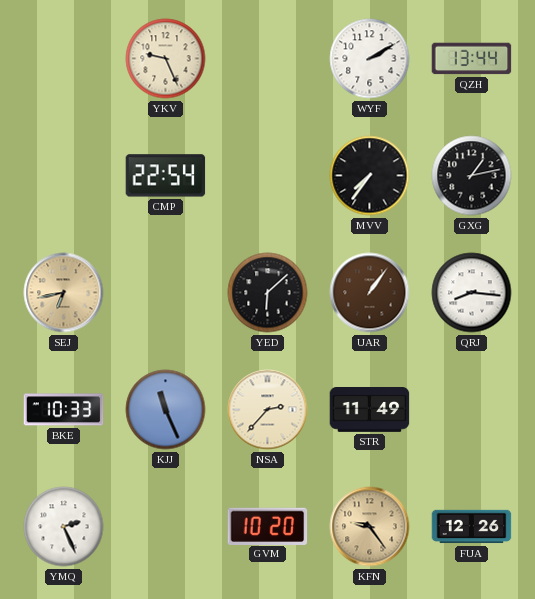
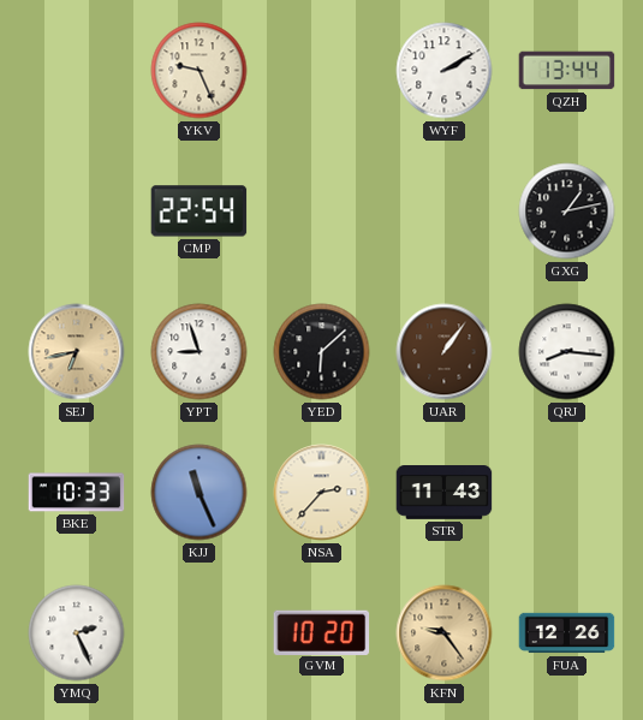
MVV: 7:36 -> none (370, 176)
YPT: none -> 8:57 (200, 352)
STR: 11:49 -> 11:43 (445, 493)
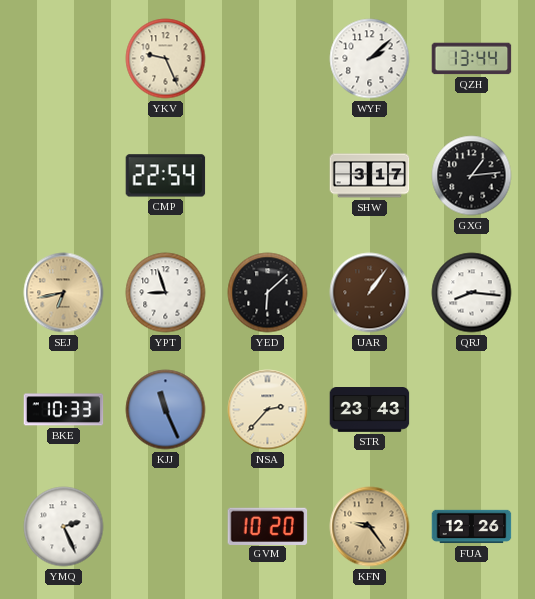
WYF: 2:10 -> 2:08 (370, 59)
SHW: none -> 3:17 (370, 176)
GXG: 1:13 -> 1:14 (472, 176)
STR: 11:43 -> 23:43 (370, 410)
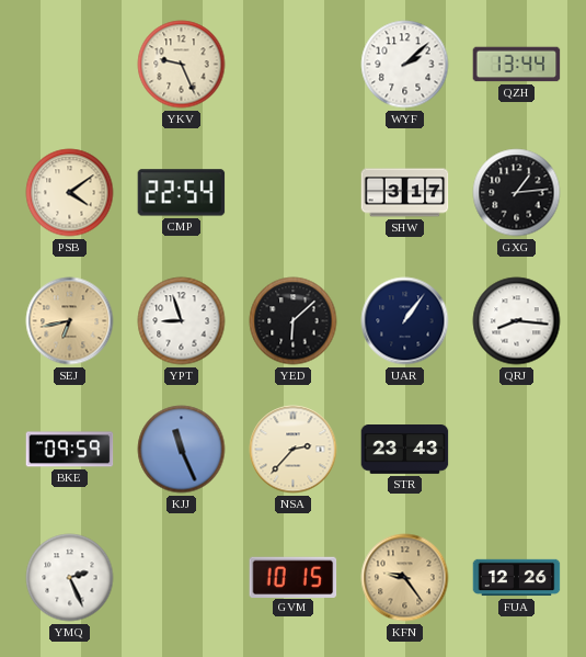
PSB: none -> 4:09 (70, 193)
UAR dial: brown -> navy (405, 321)
BKE: 10:33 -> 09:59 (70, 450)
GVM: 10:20 -> 10:15 (294, 577)
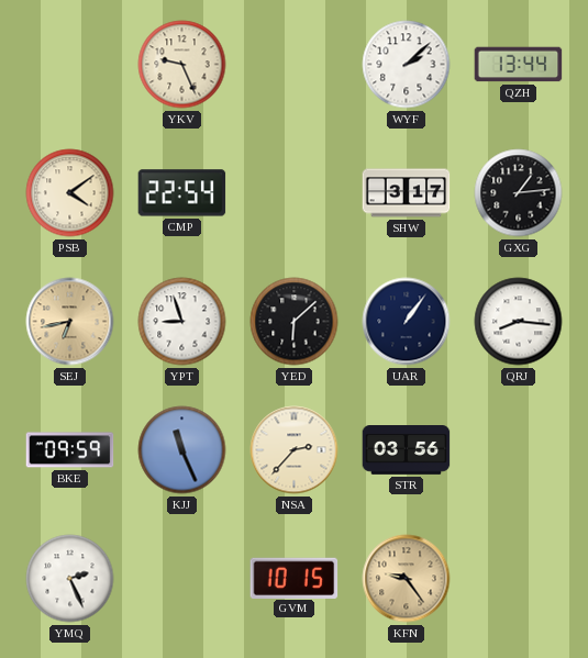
STR: 23:43 -> 03:56 (407, 450)
FUA: 12:26 -> none (517, 578)
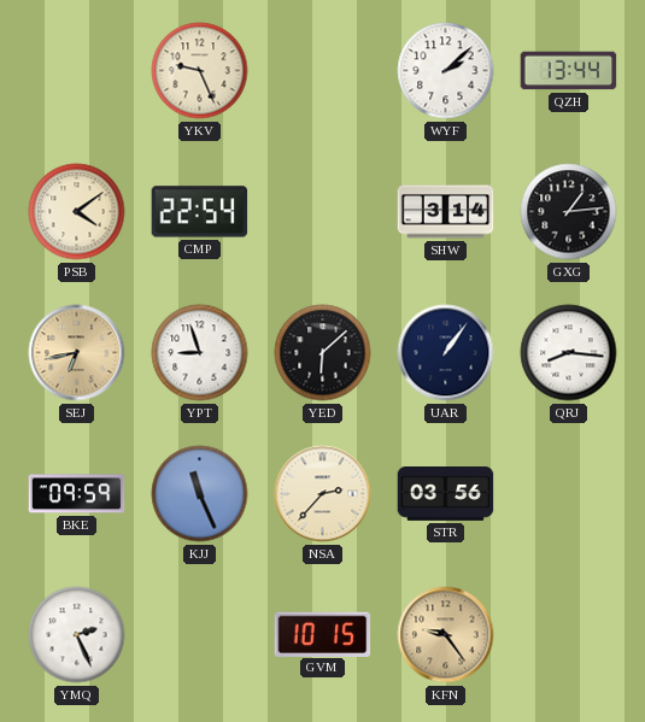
SHW: 3:17 -> 3:14 (446, 212)
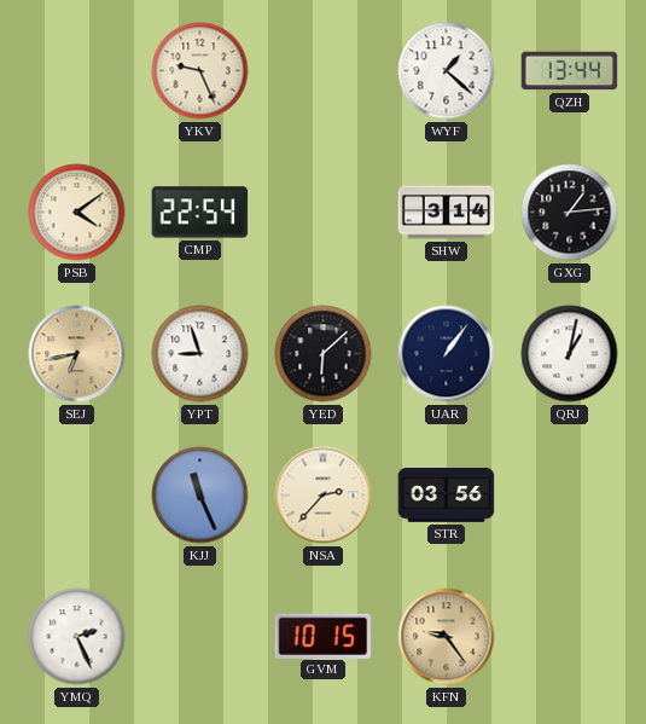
WYF: 2:08 -> 1:22 (447, 71)
QRJ: 8:16 -> 1:02 (570, 354)
BKE: 09:59 -> none (77, 494)
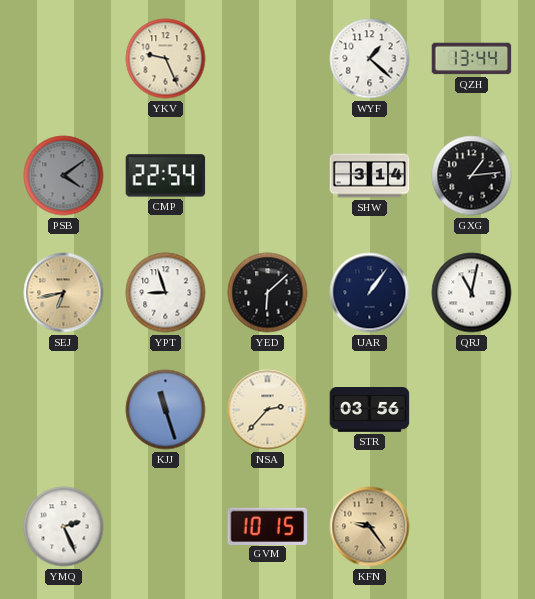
PSB dial: cream -> grey (64, 176)
QRJ: 1:02 -> 11:02 (472, 293)
KJJ: 11:26 -> 11:27 (166, 410)
